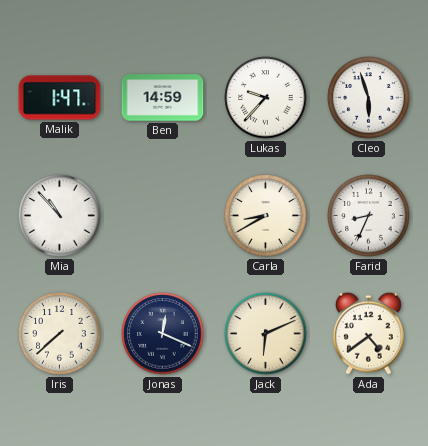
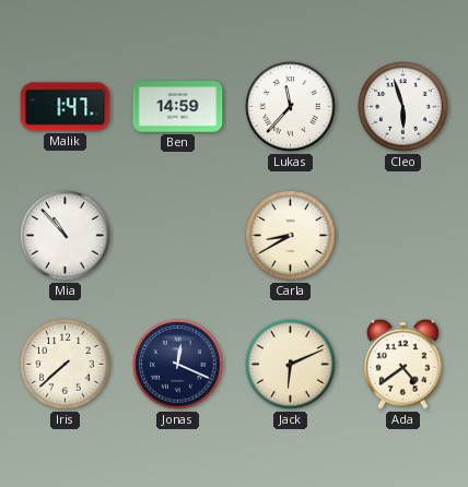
Lukas: 9:37 -> 11:37 (291, 107)
Farid: 8:34 -> none (369, 216)
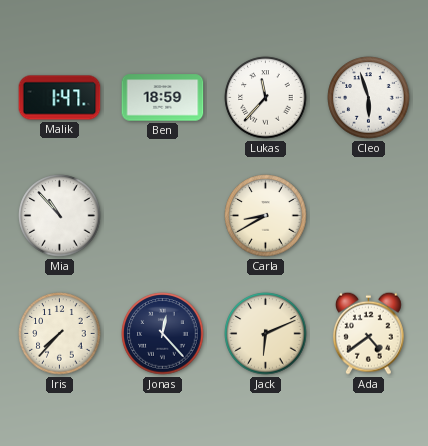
Ben: 14:59 -> 18:59 (163, 98)
Iris: 7:38 -> 7:37 (60, 334)
Jonas: 12:19 -> 12:23 (163, 334)
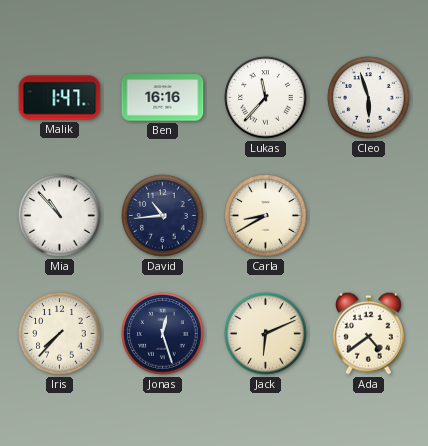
Ben: 18:59 -> 16:16 (163, 98)
David: none -> 10:44 (163, 216)
Jonas: 12:23 -> 12:27 (163, 334)
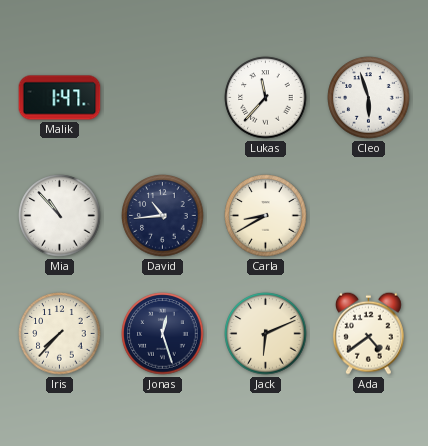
Ben: 16:16 -> none (163, 98)
